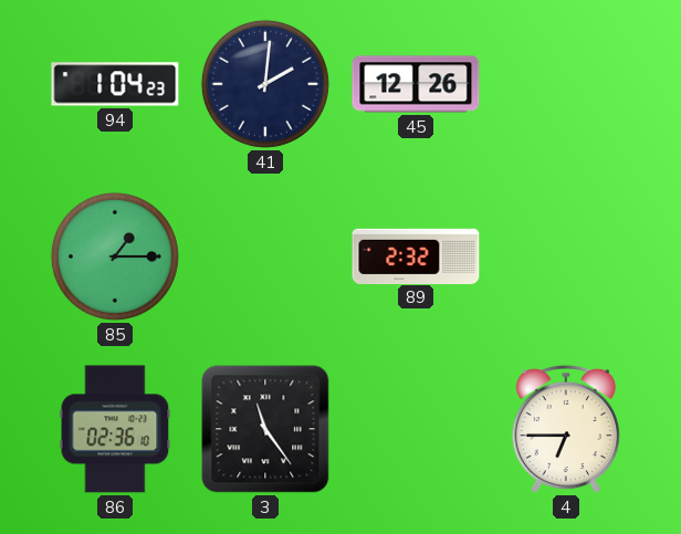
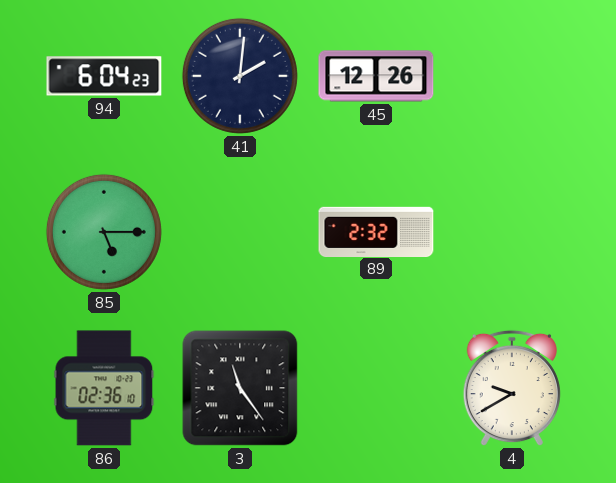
94: 1:04 -> 6:04 (104, 76)
85: 1:15 -> 5:15 (104, 232)
4: 6:45 -> 9:40 (512, 388)
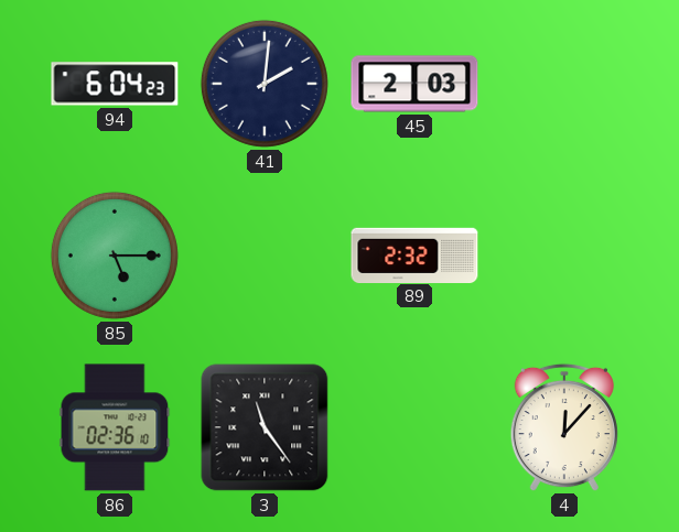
45: 12:26 -> 2:03 (414, 84)
4: 9:40 -> 12:07 (564, 427)
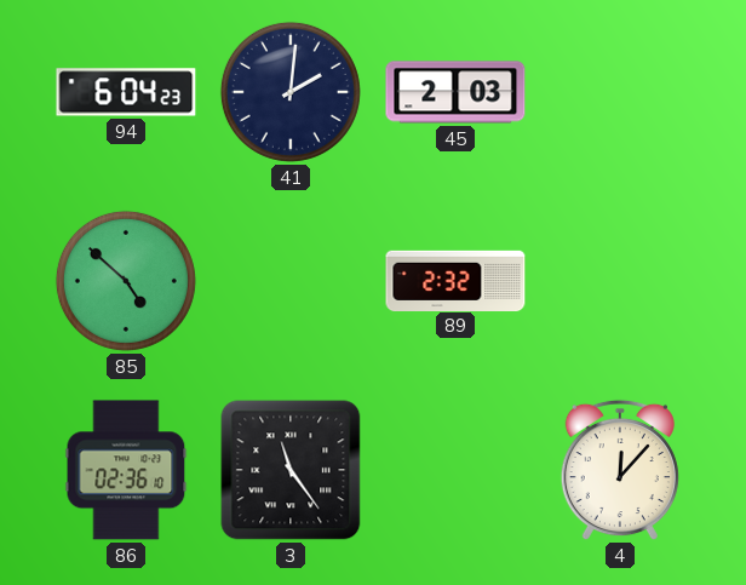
85: 5:15 -> 4:52 (126, 281)
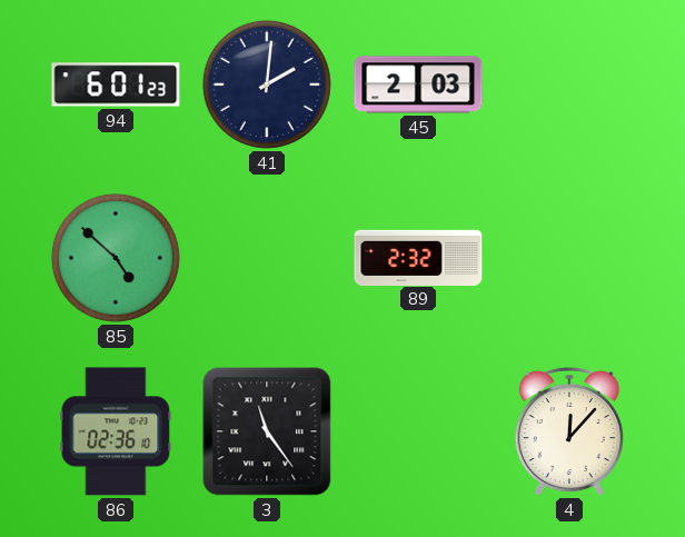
94: 6:04 -> 6:01 (116, 84)
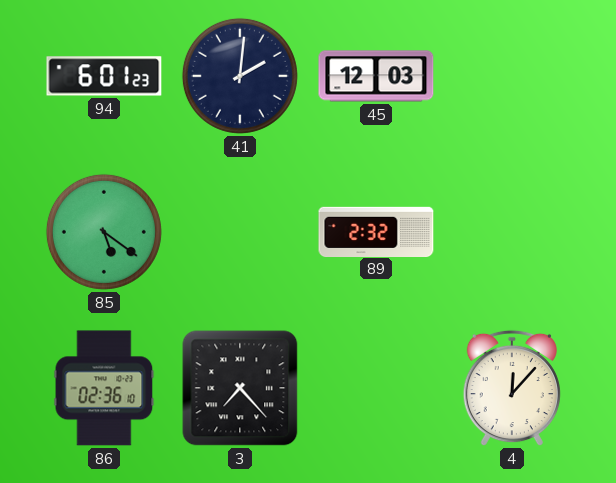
45: 2:03 -> 12:03 (376, 76)
85: 4:52 -> 5:21 (104, 232)
3: 11:24 -> 7:23 (240, 388)
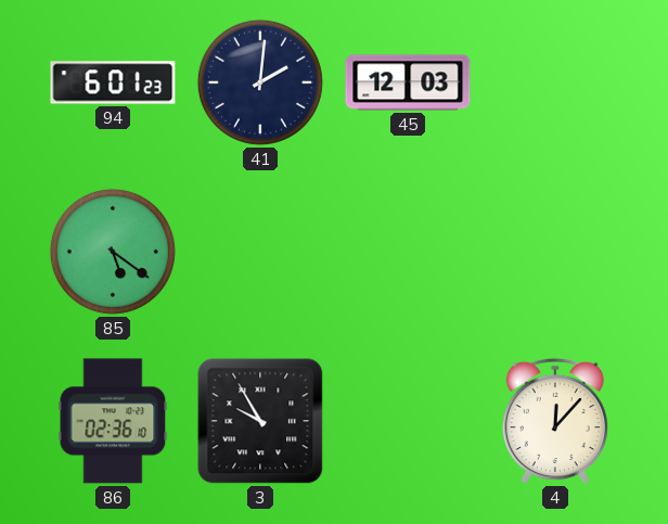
89: 2:32 -> none (376, 231)
3: 7:23 -> 9:55 (260, 421)
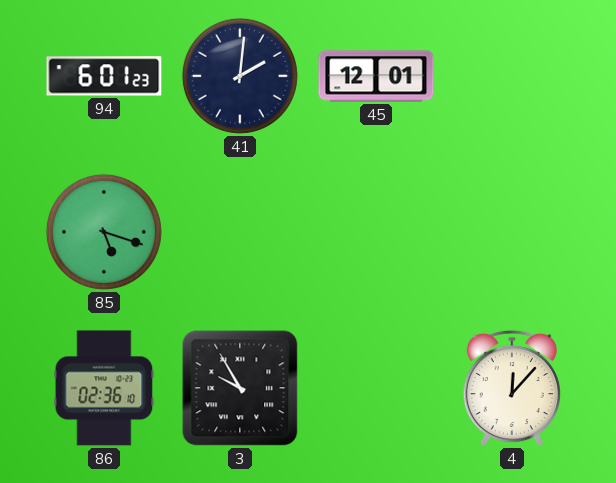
45: 12:03 -> 12:01 (376, 76)
85: 5:21 -> 5:18 (104, 232)
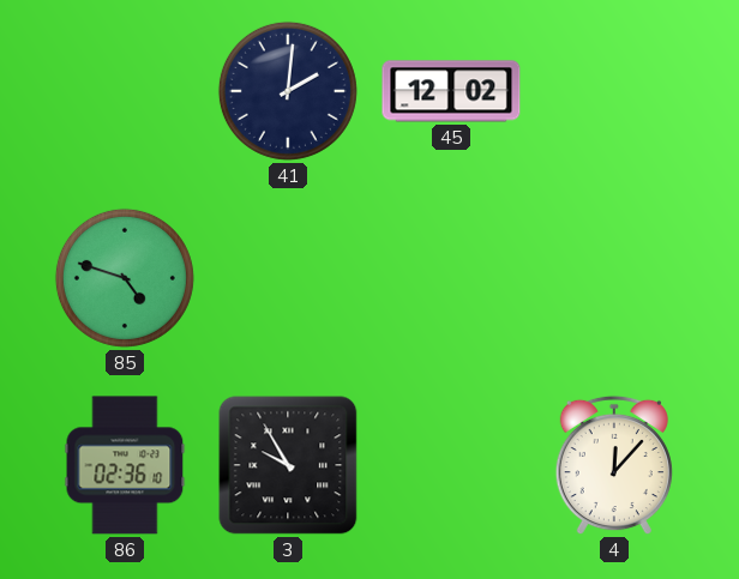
94: 6:01 -> none (104, 76)
45: 12:01 -> 12:02 (451, 91)
85: 5:18 -> 4:48 (125, 278)
